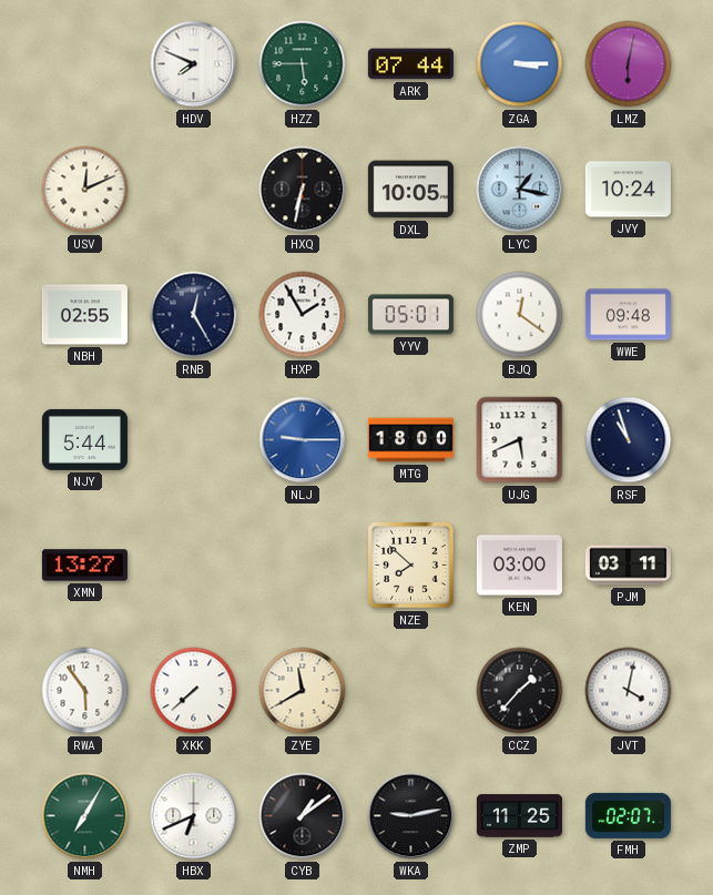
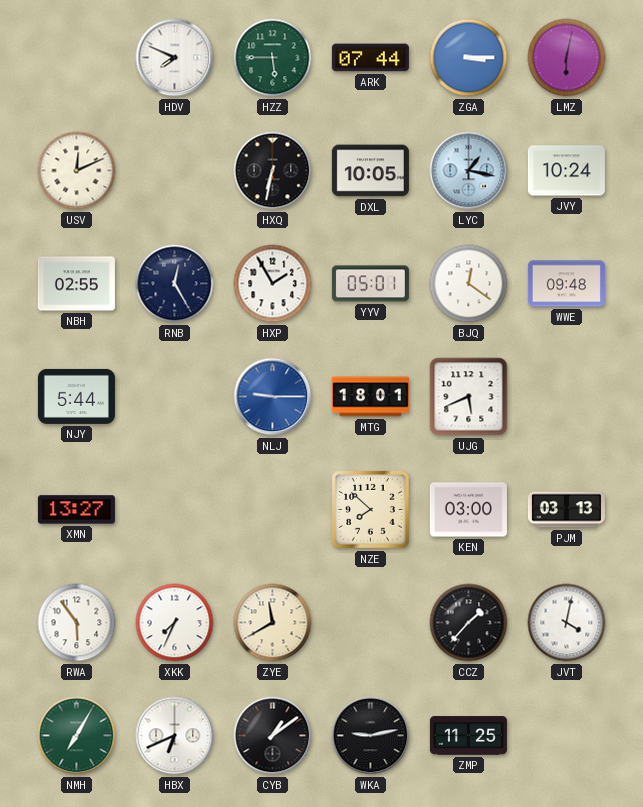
MTG: 18:00 -> 18:01 (370, 397)
RSF: 10:57 -> none (629, 440)
PJM: 03:11 -> 03:13 (566, 510)
XKK: 7:38 -> 7:34 (175, 623)
FMH: 02:07 -> none (628, 815)
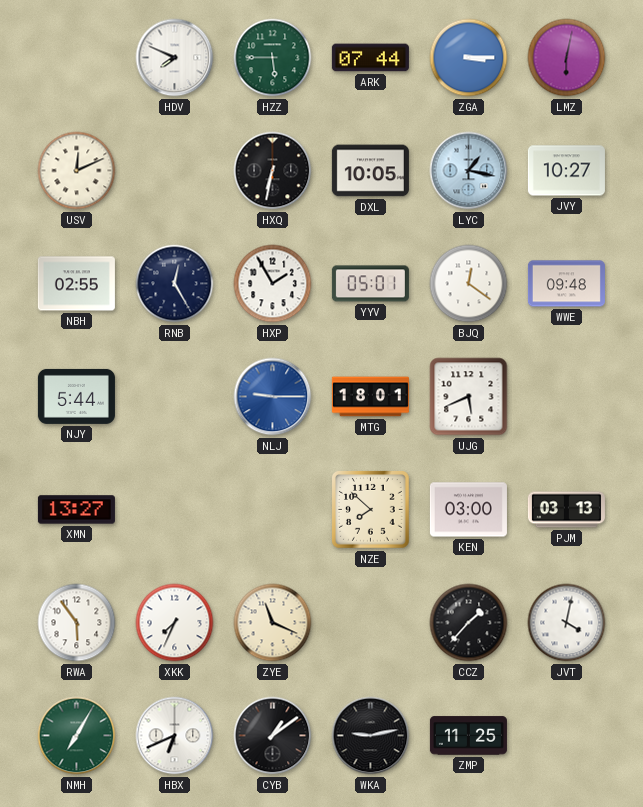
JVY: 10:24 -> 10:27 (566, 171)
ZYE: 11:40 -> 11:19 (273, 623)
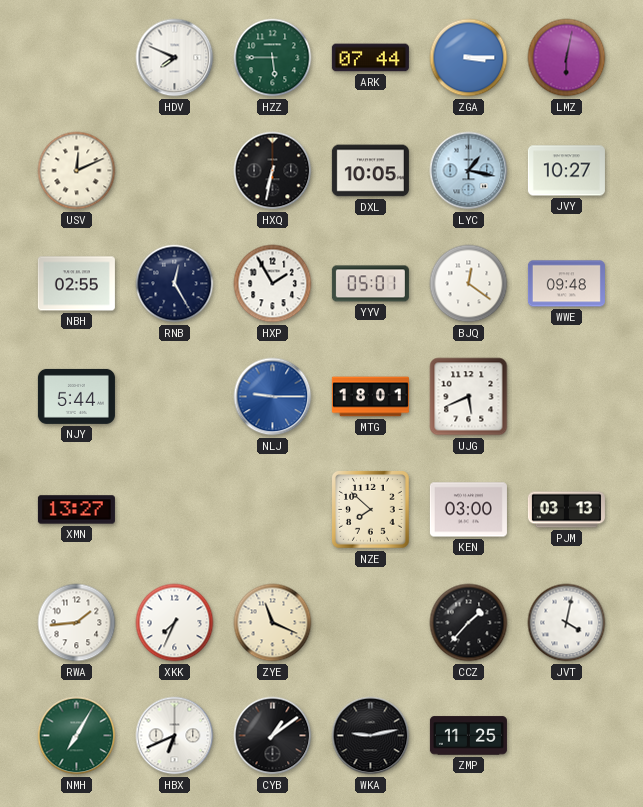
RWA: 5:54 -> 1:44 (77, 623)
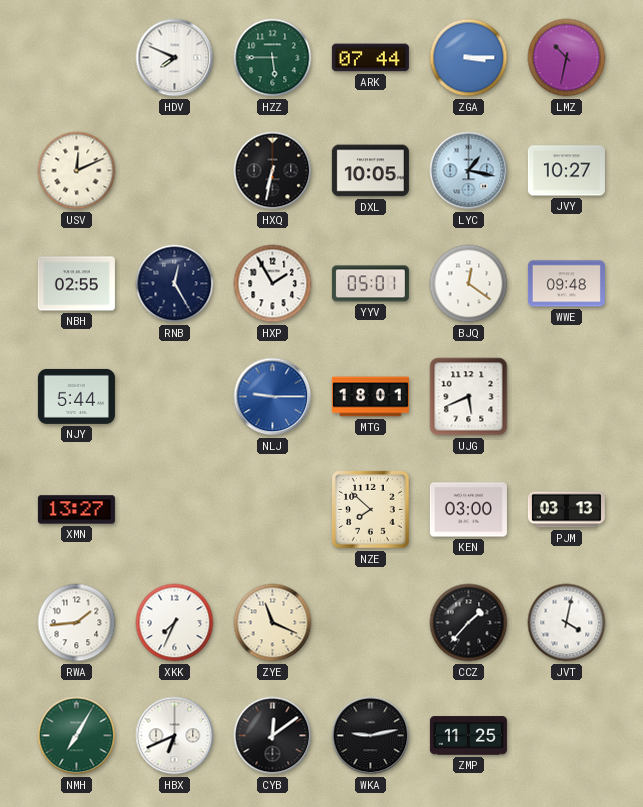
LMZ: 6:02 -> 10:32 (567, 58)
CYB: 1:09 -> 12:09 (273, 736)
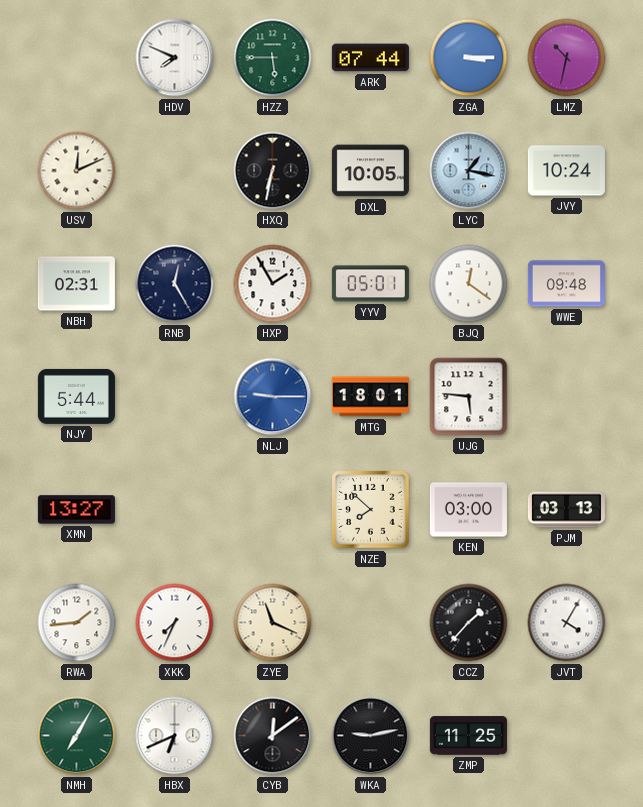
JVY: 10:27 -> 10:24 (566, 171)
NBH: 02:55 -> 02:31 (76, 284)
UJG: 5:41 -> 5:46 (469, 397)
JVT: 4:02 -> 4:05 (567, 623)
